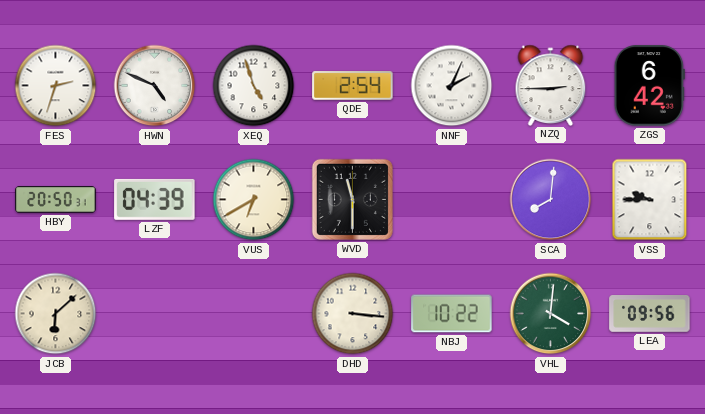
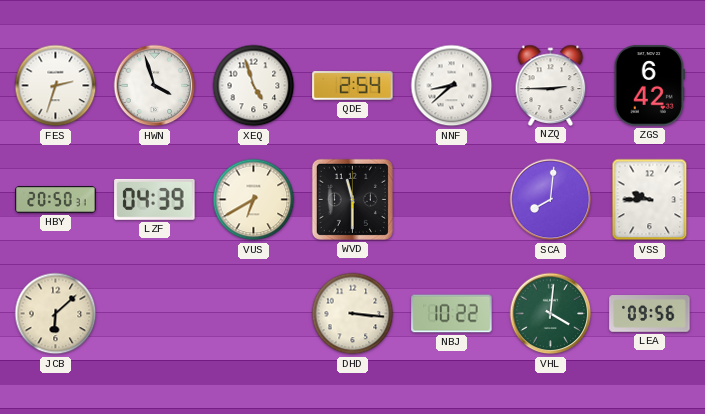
HWN: 4:49 -> 3:57 (155, 86)
NNF: 2:04 -> 8:38 (452, 86)
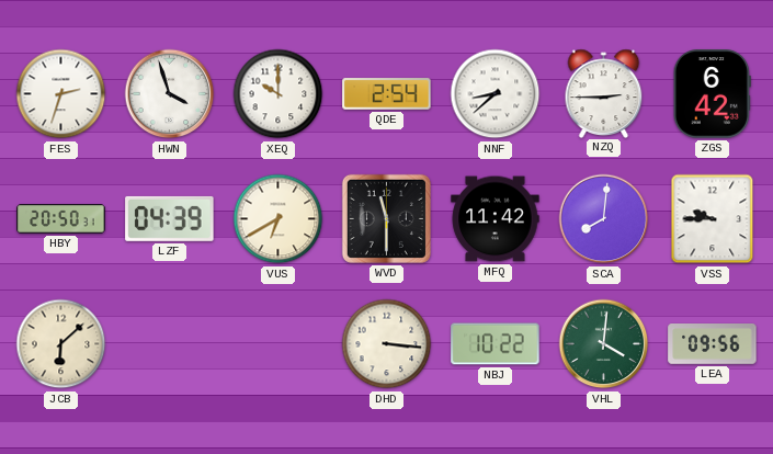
XEQ: 4:57 -> 10:00 (278, 94)
MFQ: none -> 11:42 (496, 219)
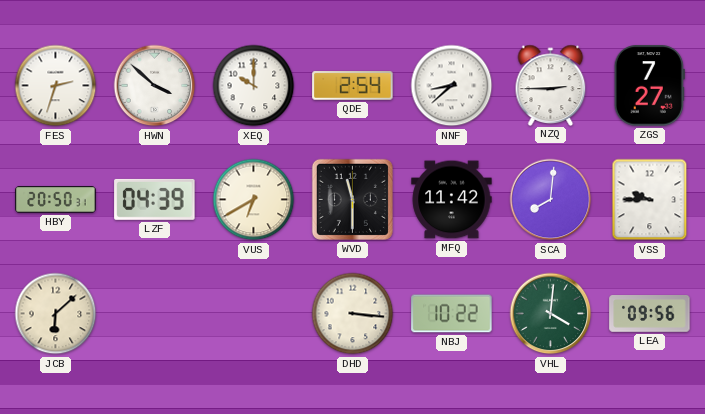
HWN: 3:57 -> 3:52 (155, 86)
ZGS: 6:42 -> 7:27 (649, 86)
